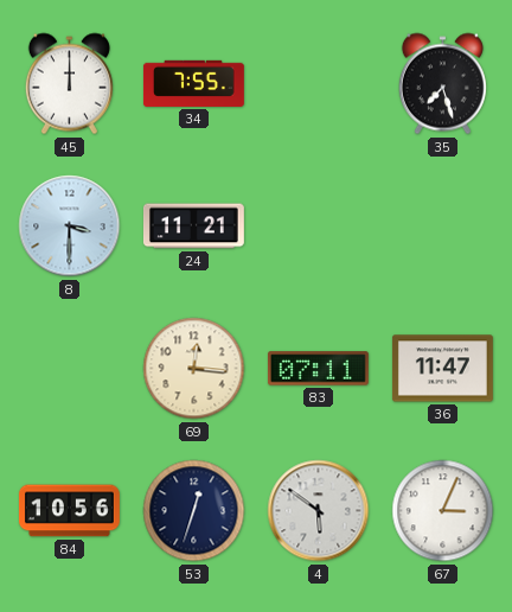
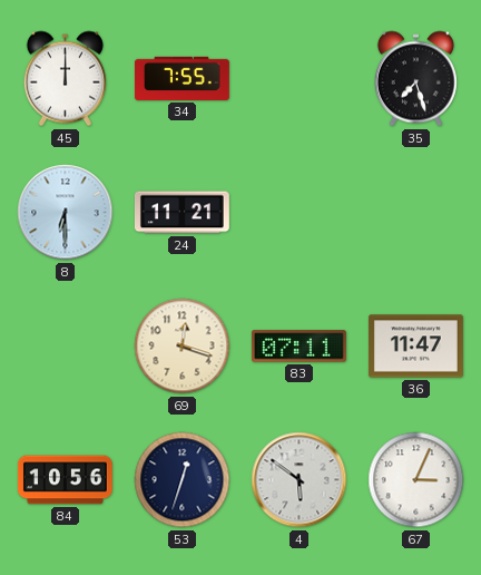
8: 3:30 -> 6:30 (66, 213)
69: 12:16 -> 12:18 (183, 347)
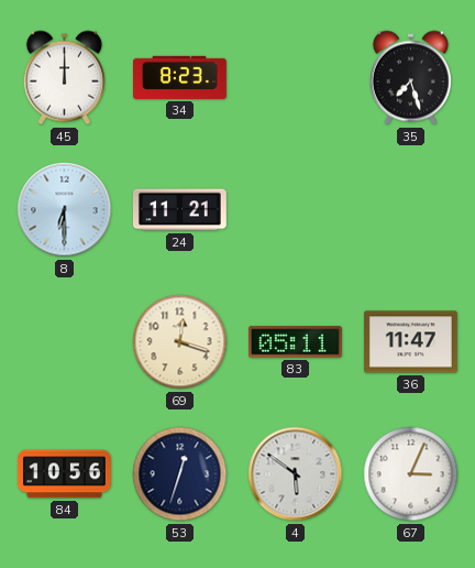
34: 7:55 -> 8:23 (179, 77)
83: 07:11 -> 05:11 (295, 342)
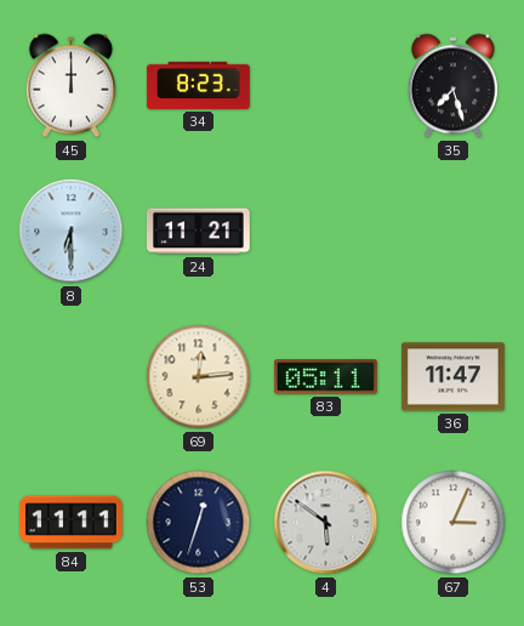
69: 12:18 -> 12:14 (199, 377)
84: 10:56 -> 11:11 (70, 523)
